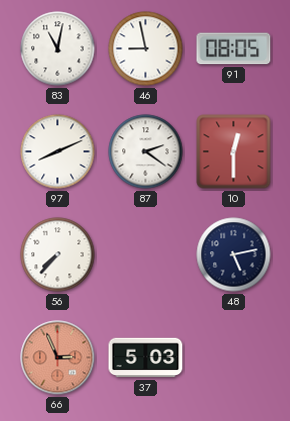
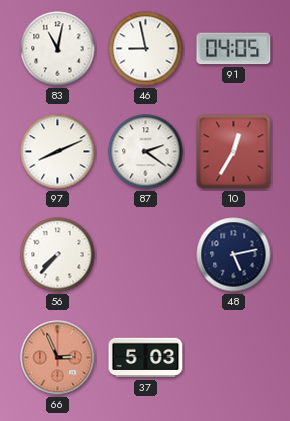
91: 08:05 -> 04:05 (234, 49)
10: 12:30 -> 12:35 (234, 152)
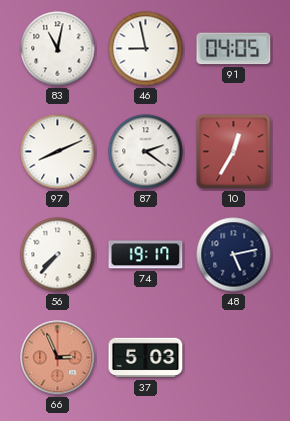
74: none -> 19:17 (146, 255)
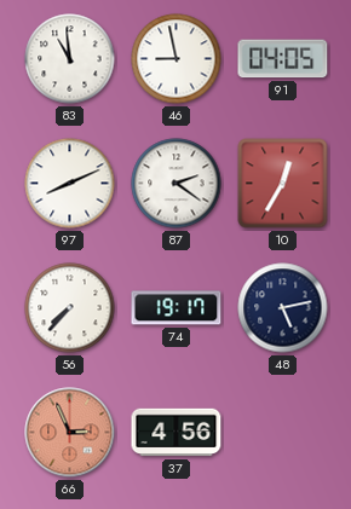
83: 11:02 -> 10:59 (70, 59)
37: 5:03 -> 4:56 (177, 433)
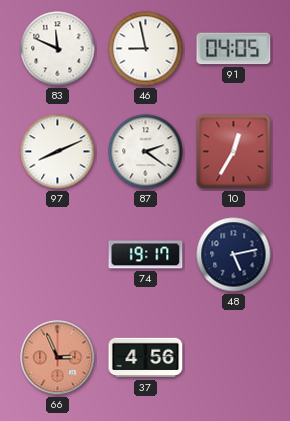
83: 10:59 -> 11:49 (58, 49)
56: 7:37 -> none (70, 308)
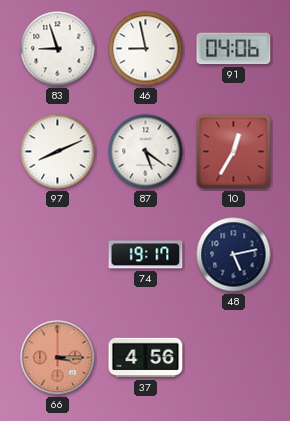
83: 11:49 -> 8:57 (58, 49)
91: 04:05 -> 04:06 (234, 49)
87: 2:21 -> 5:21 (146, 152)
66: 2:56 -> 3:15 (58, 358)
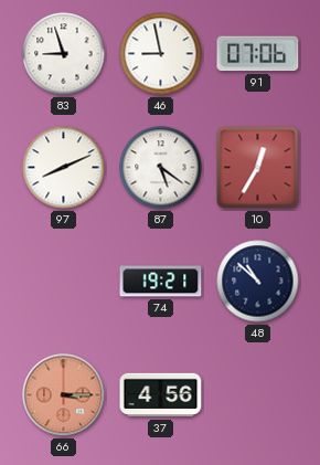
91: 04:06 -> 07:06 (258, 54)
74: 19:17 -> 19:21 (161, 282)
48: 5:13 -> 10:52 (258, 282)
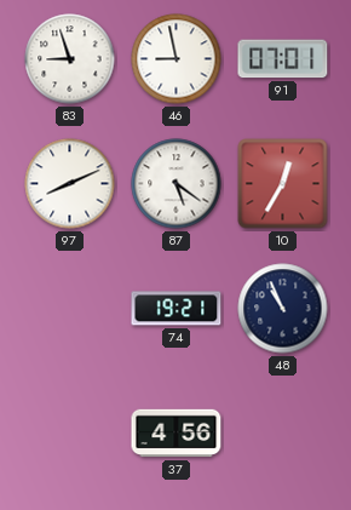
91: 07:06 -> 07:01 (283, 59)
48: 10:52 -> 10:56 (283, 309)
66: 3:15 -> none (64, 395)
